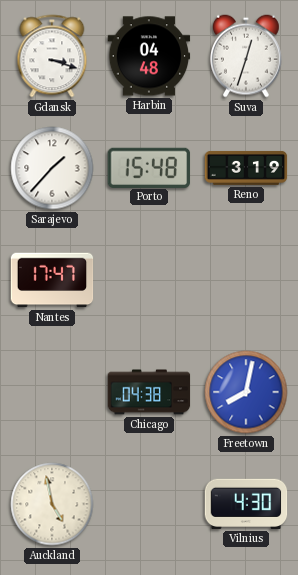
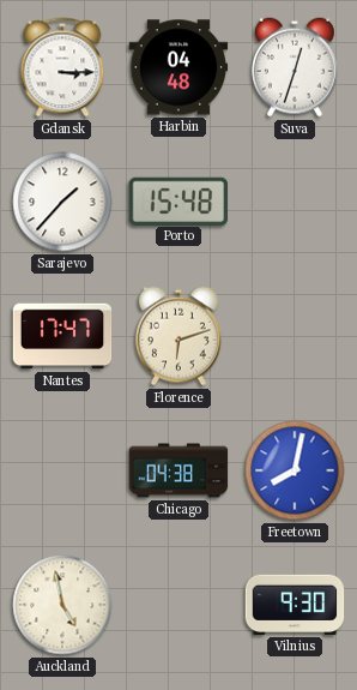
Gdansk: 3:18 -> 3:15 (62, 67)
Reno: 3:19 -> none (246, 168)
Florence: none -> 6:12 (179, 336)
Vilnius: 4:30 -> 9:30 (295, 605)
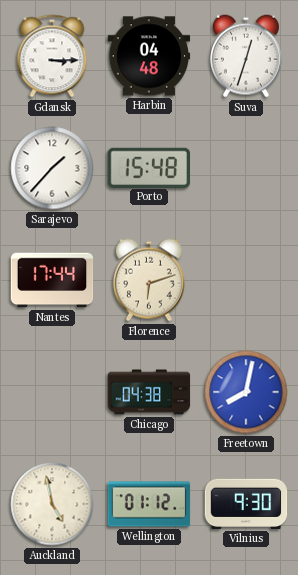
Nantes: 17:47 -> 17:44 (52, 280)
Wellington: none -> 01:12 (149, 504)
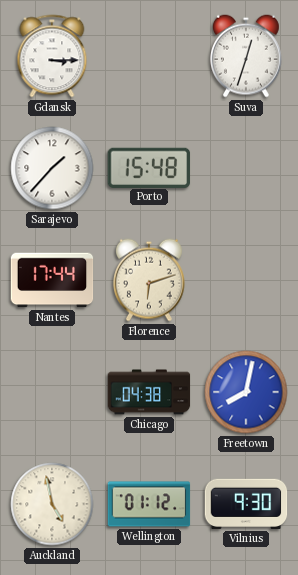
Harbin: 04:48 -> none (149, 56)
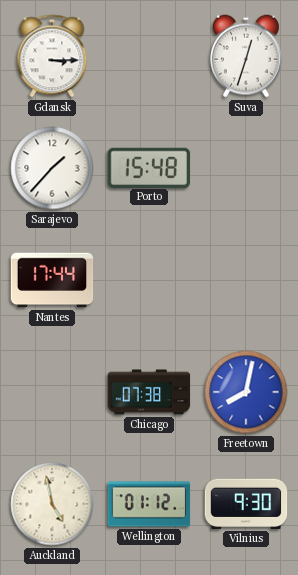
Florence: 6:12 -> none (149, 280)
Chicago: 04:38 -> 07:38 (149, 392)
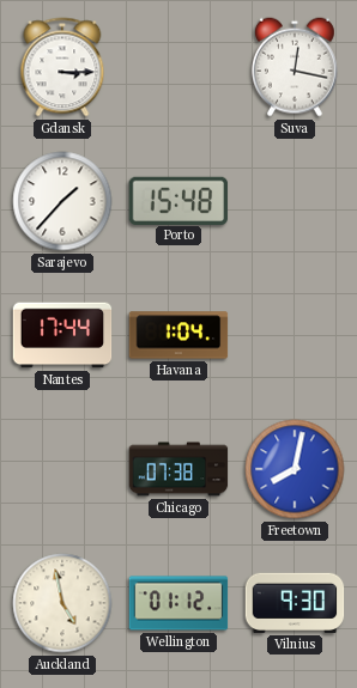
Suva: 12:33 -> 12:17 (295, 67)
Havana: none -> 1:04 (179, 335)
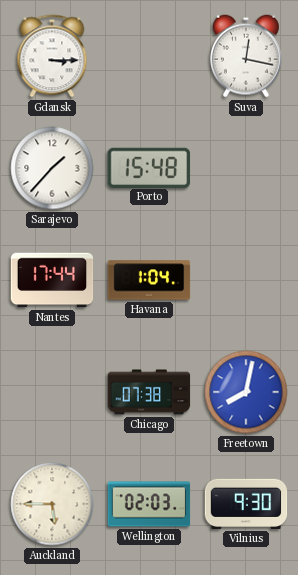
Auckland: 4:58 -> 5:45 (52, 504)
Wellington: 01:12 -> 02:03 (149, 504)
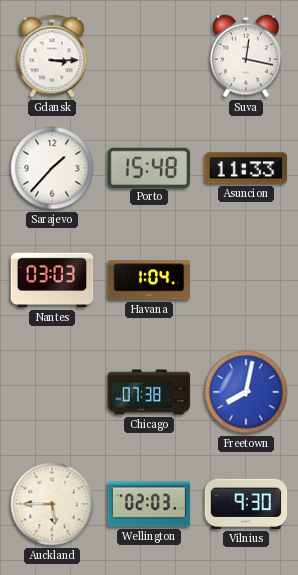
Asuncion: none -> 11:33 (246, 168)
Nantes: 17:44 -> 03:03 (52, 280)
